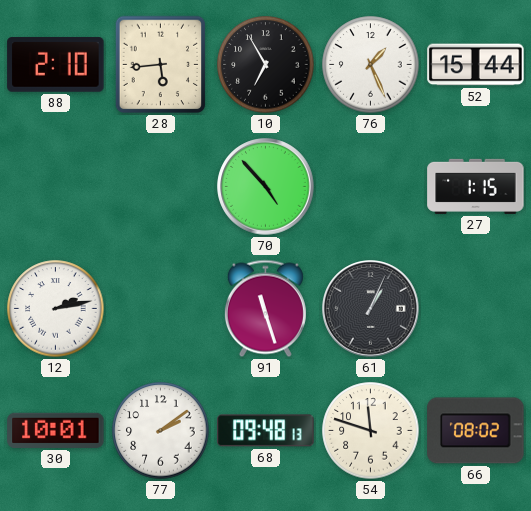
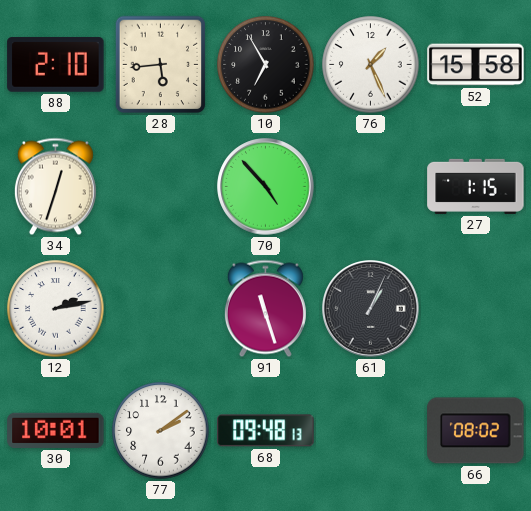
52: 15:44 -> 15:58 (476, 65)
34: none -> 12:33 (55, 187)
54: 11:48 -> none (371, 431)
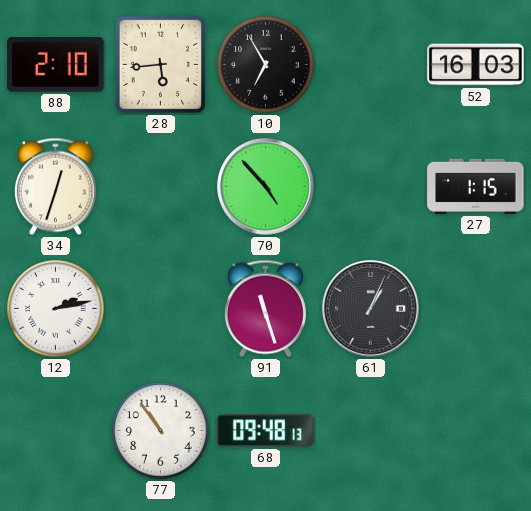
76: 1:26 -> none (371, 65)
52: 15:58 -> 16:03 (476, 65)
30: 10:01 -> none (56, 430)
77: 2:09 -> 10:54 (161, 431)
66: 08:02 -> none (476, 431)
